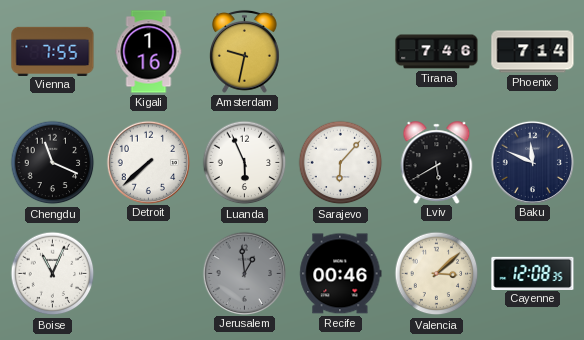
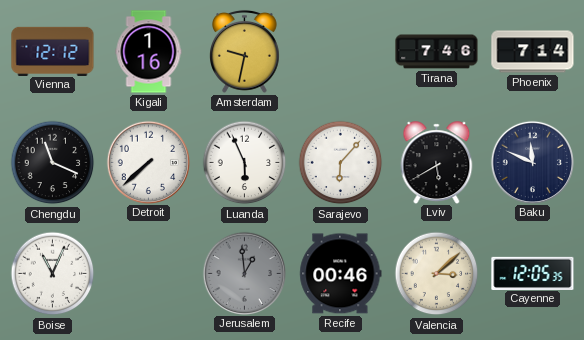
Vienna: 7:55 -> 12:12 (53, 51)
Cayenne: 12:08 -> 12:05 (533, 273)
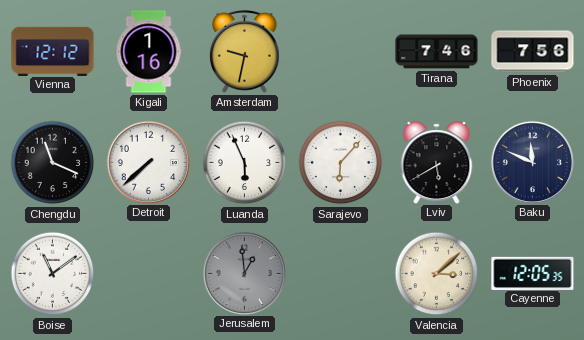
Phoenix: 7:14 -> 7:56 (533, 52)
Boise: 11:04 -> 11:09 (53, 274)
Recife: 00:46 -> none (341, 274)
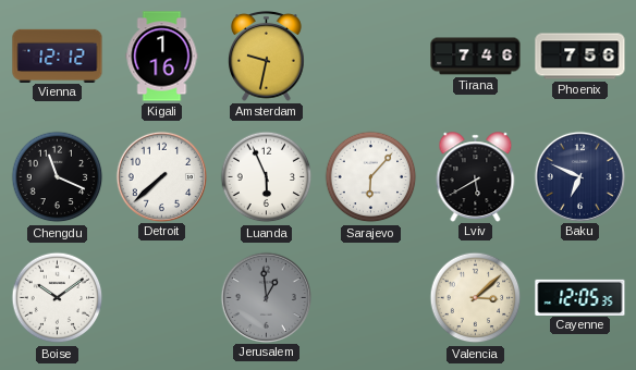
Baku: 11:49 -> 6:49 (579, 176)
Boise: 11:09 -> 10:09 (58, 298)
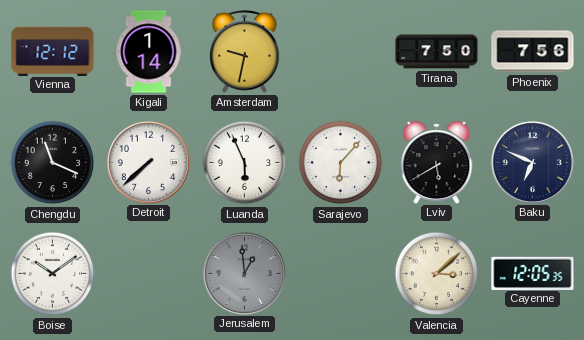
Kigali: 1:16 -> 1:14 (149, 52)
Tirana: 7:46 -> 7:50 (437, 52)
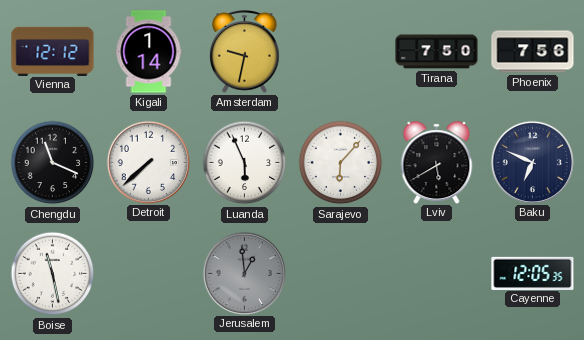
Boise: 10:09 -> 11:28 (53, 274)
Valencia: 3:08 -> none (437, 274)
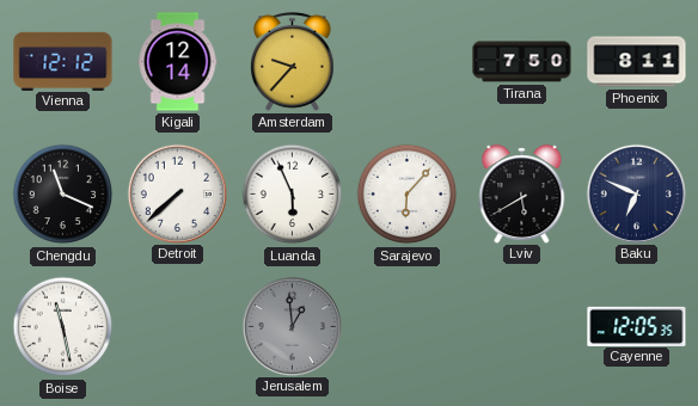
Kigali: 1:14 -> 12:14 (178, 62)
Amsterdam: 9:32 -> 9:37 (293, 61)
Phoenix: 7:56 -> 8:11 (637, 62)
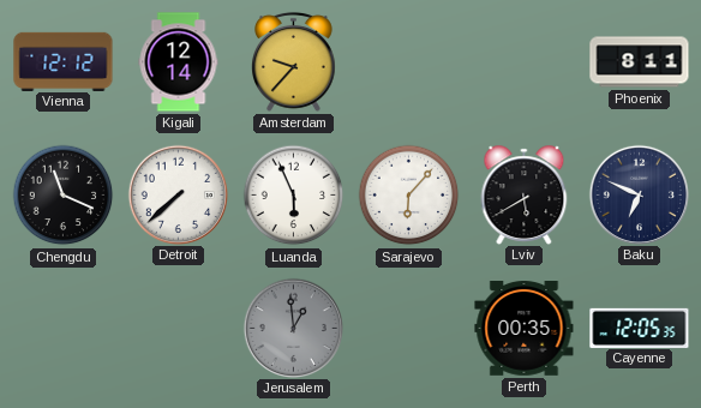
Tirana: 7:50 -> none (522, 62)
Boise: 11:28 -> none (63, 327)
Perth: none -> 00:35 (525, 329)
